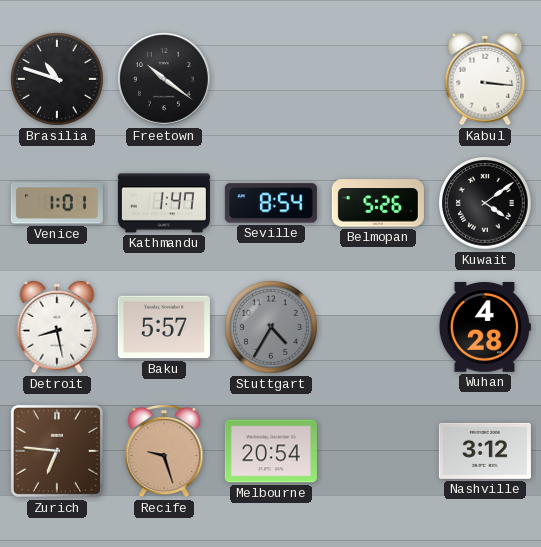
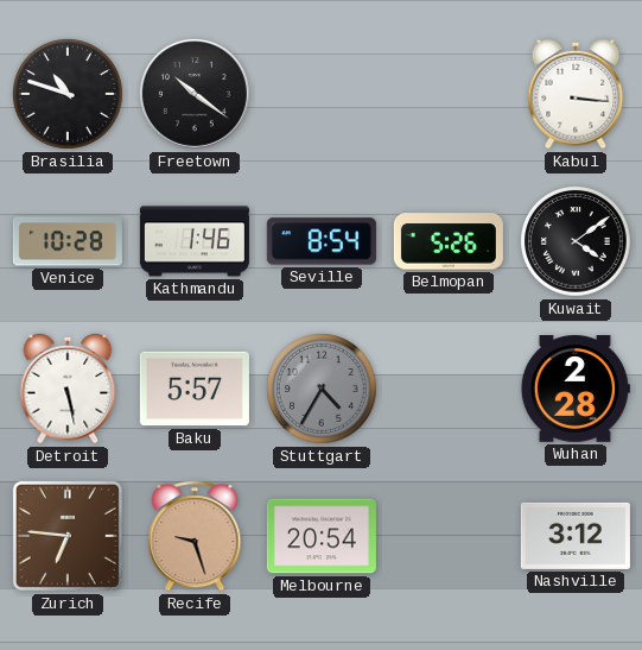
Venice: 1:01 -> 10:28 (68, 241)
Kathmandu: 1:47 -> 1:46 (195, 241)
Detroit: 8:28 -> 5:28 (68, 389)
Wuhan: 4:28 -> 2:28 (576, 390)
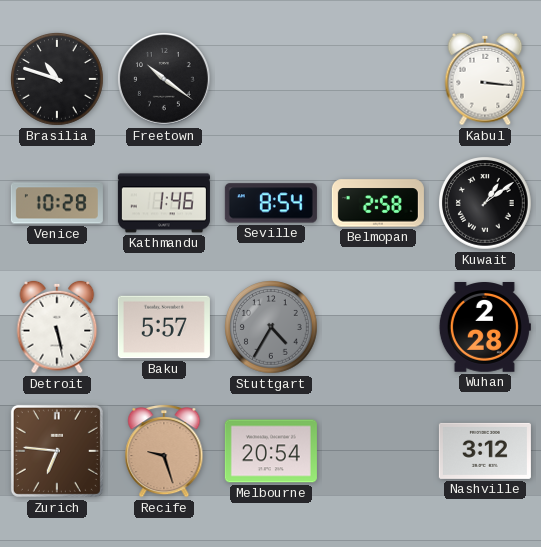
Belmopan: 5:26 -> 2:58 (378, 203)
Kuwait: 4:09 -> 1:09 (486, 204)
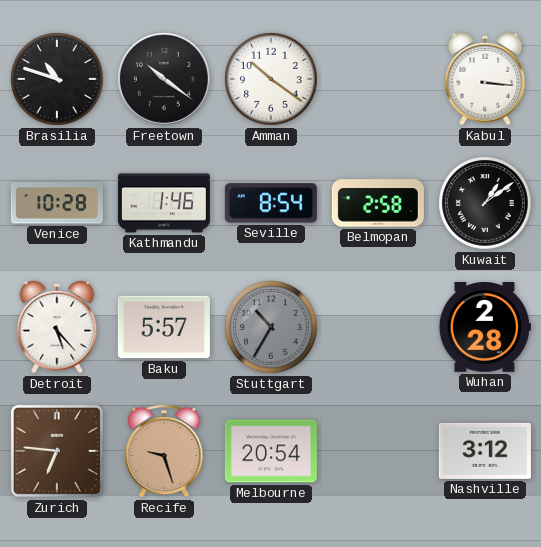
Amman: none -> 10:21 (272, 80)
Detroit: 5:28 -> 5:23 (57, 327)
Stuttgart: 4:35 -> 10:35 (272, 328)
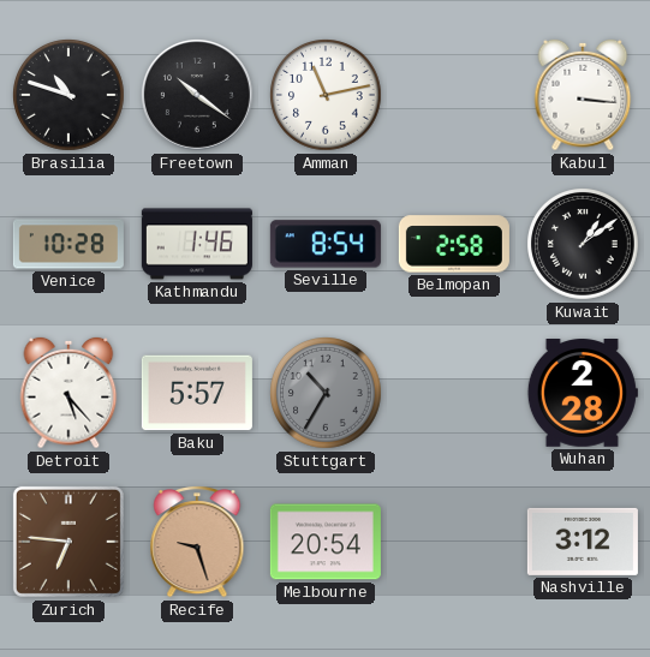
Amman: 10:21 -> 11:13 (327, 96)
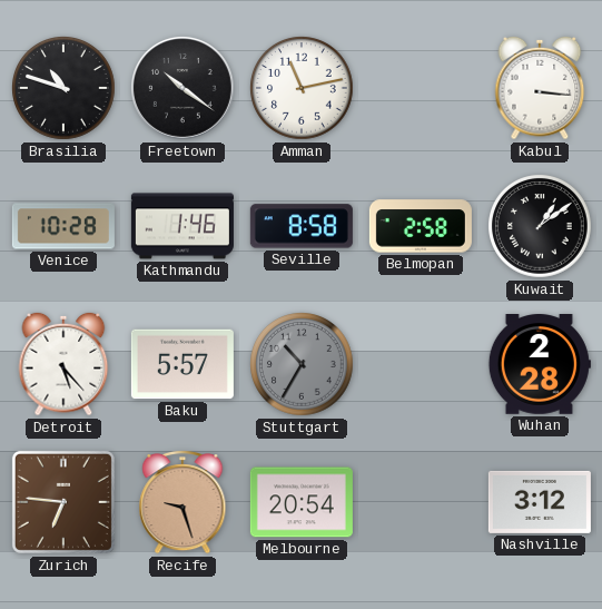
Seville: 8:54 -> 8:58 (302, 226)
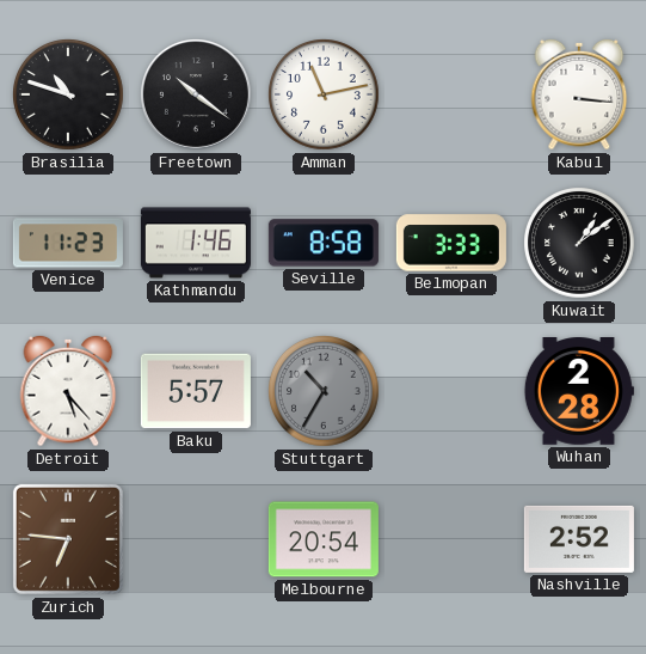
Venice: 10:28 -> 11:23 (68, 243)
Belmopan: 2:58 -> 3:33 (451, 243)
Recife: 9:27 -> none (182, 503)
Nashville: 3:12 -> 2:52 (579, 539)
